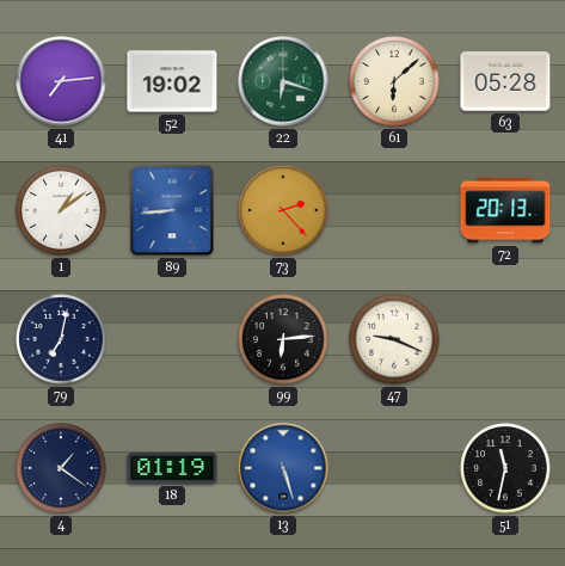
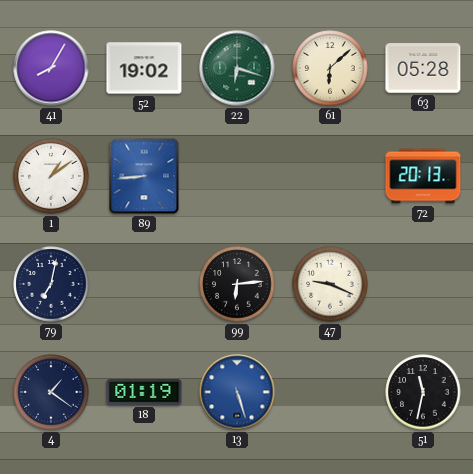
41: 7:14 -> 8:05 (51, 68)
73: 2:23 -> none (283, 210)
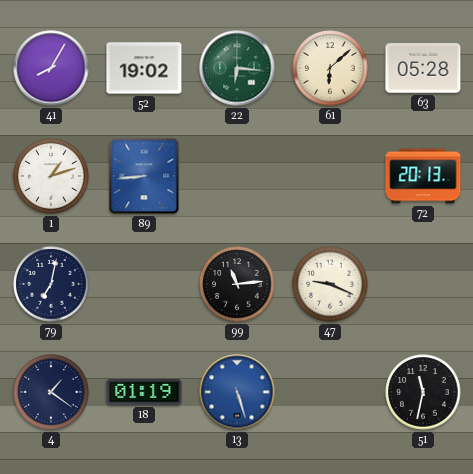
22: 6:18 -> 6:16 (237, 68)
1: 1:09 -> 1:12 (51, 176)
99: 6:14 -> 11:14 (237, 284)
